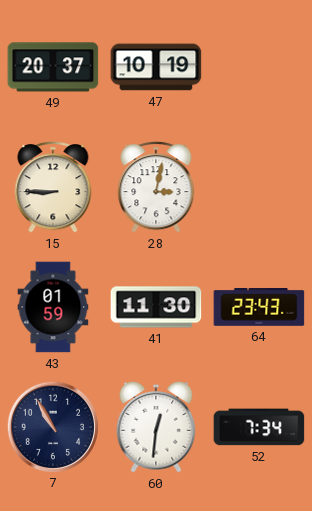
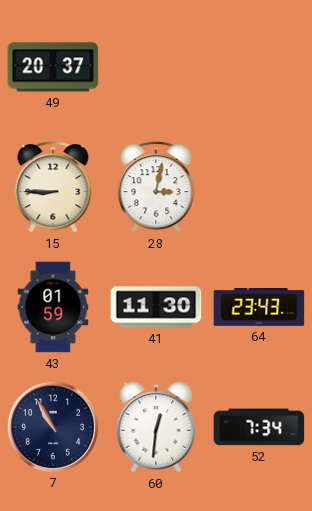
47: 10:19 -> none (156, 67)
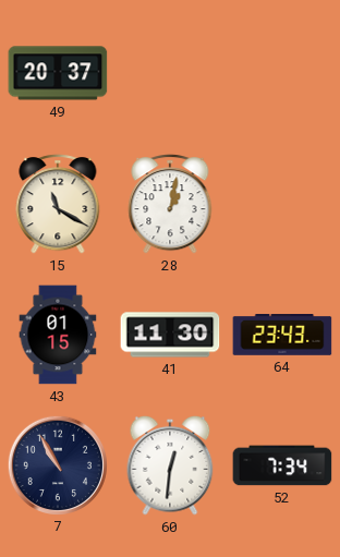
15: 8:45 -> 11:20 (58, 204)
28: 3:02 -> 1:02 (170, 204)
43: 01:59 -> 01:15 (58, 335)
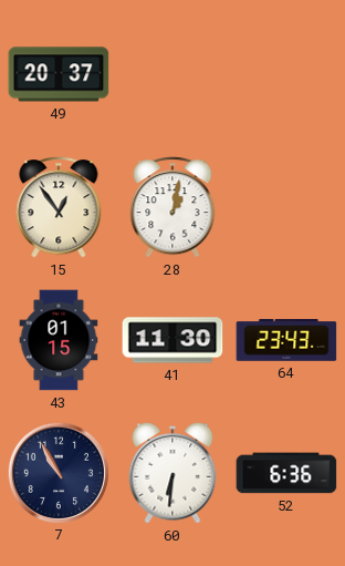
15: 11:20 -> 12:54 (59, 207)
60: 12:31 -> 6:31 (172, 473)
52: 7:34 -> 6:36 (286, 473)
